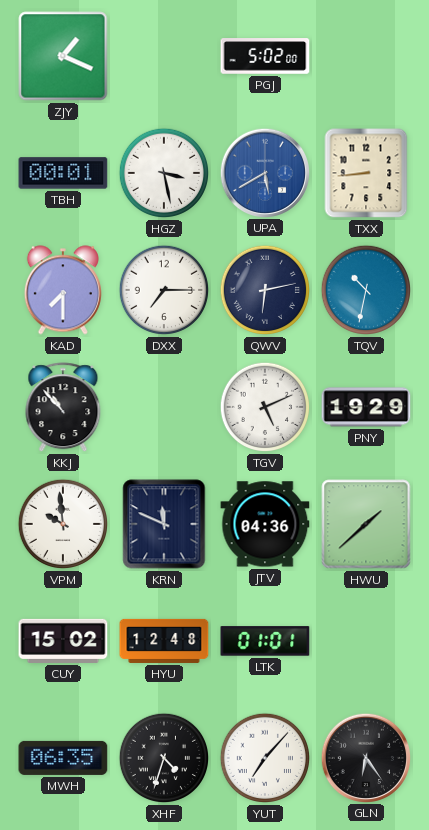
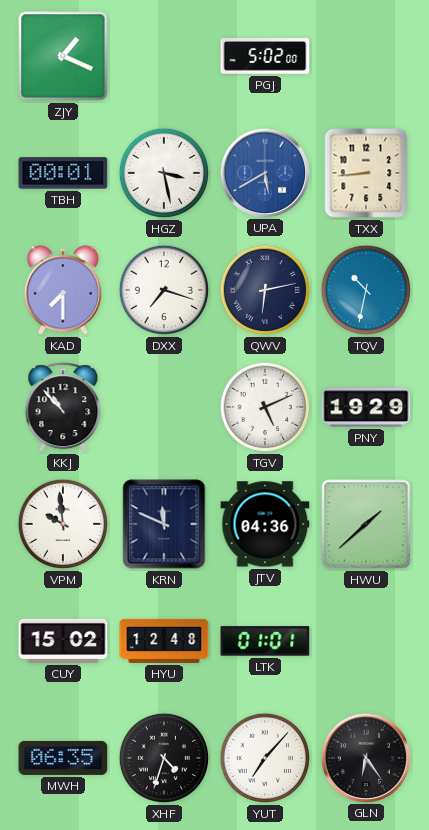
DXX: 7:15 -> 7:18 (164, 290)
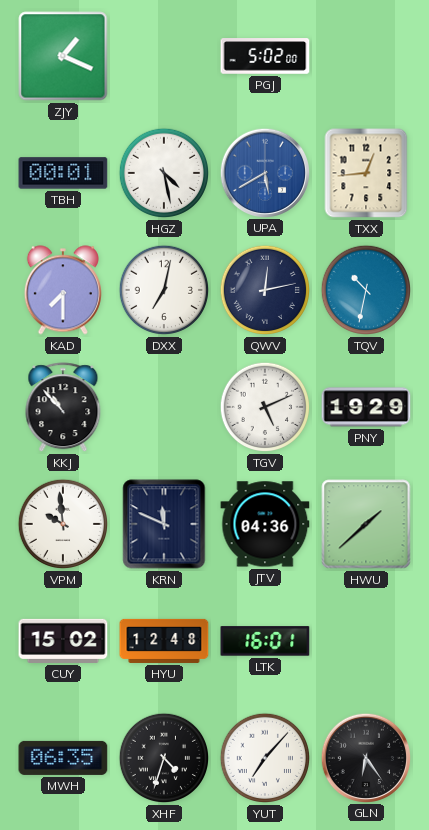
HGZ: 3:28 -> 4:28 (164, 173)
TXX: 8:44 -> 12:44 (366, 173)
DXX: 7:18 -> 7:02 (164, 290)
QWV: 6:13 -> 12:13 (265, 290)
LTK: 01:01 -> 16:01 (265, 641)
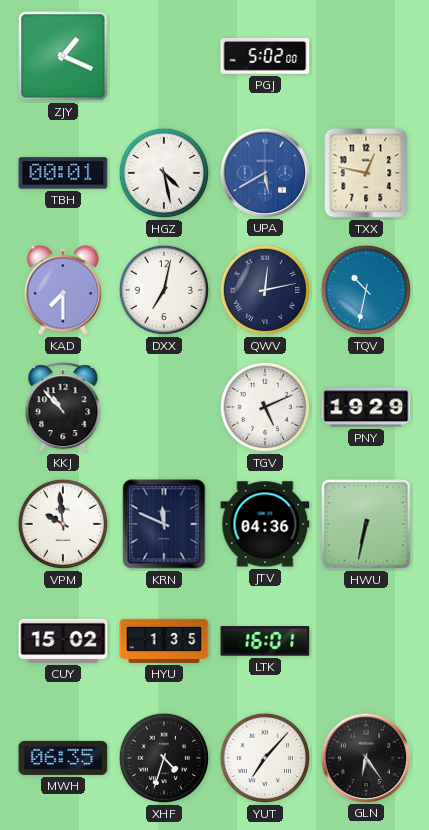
TXX: 12:44 -> 12:47 (366, 173)
HWU: 1:38 -> 6:32 (366, 524)
HYU: 12:48 -> 1:35 (164, 641)
